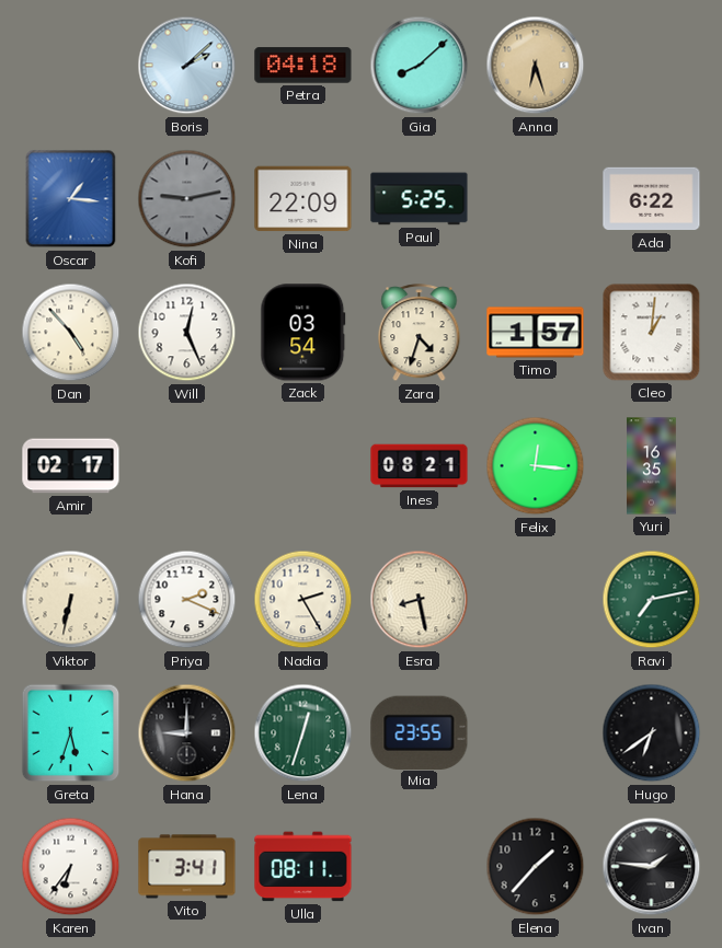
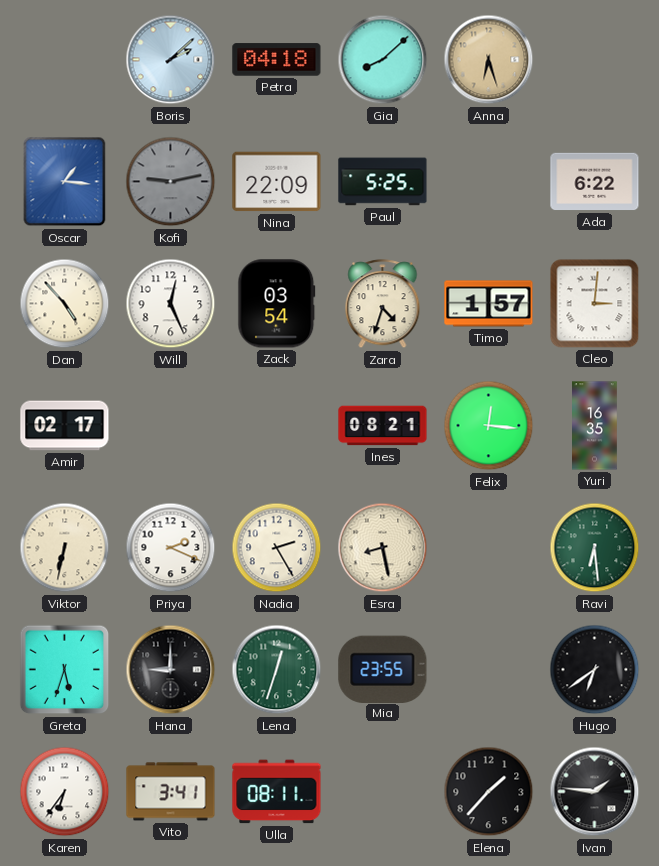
Cleo: 1:01 -> 3:01 (595, 304)
Ravi: 7:13 -> 6:29 (595, 548)
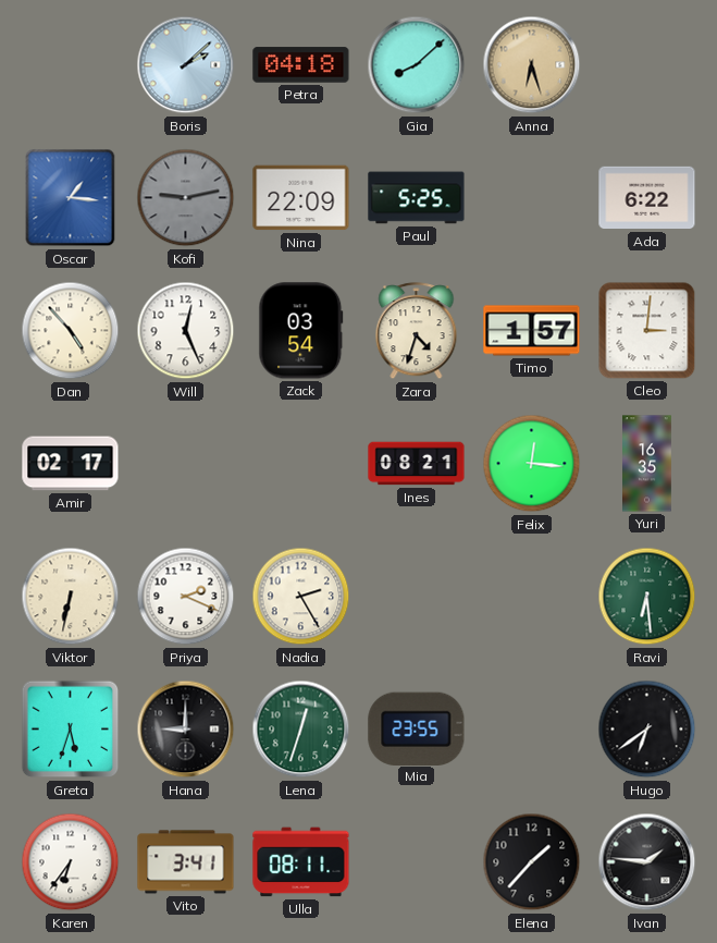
Esra: 8:28 -> none (383, 548)
